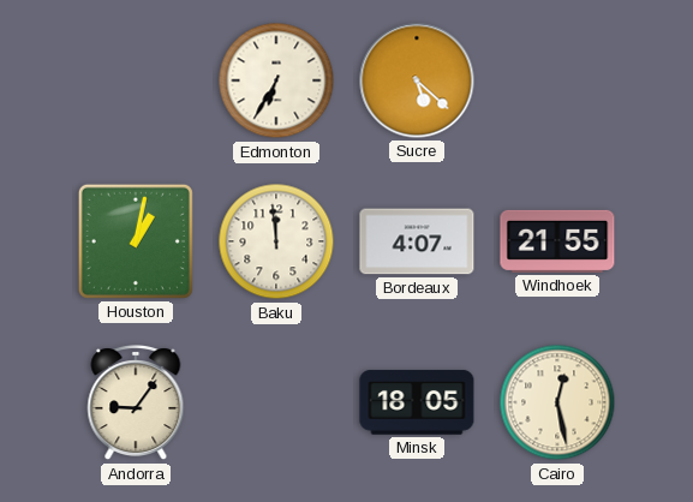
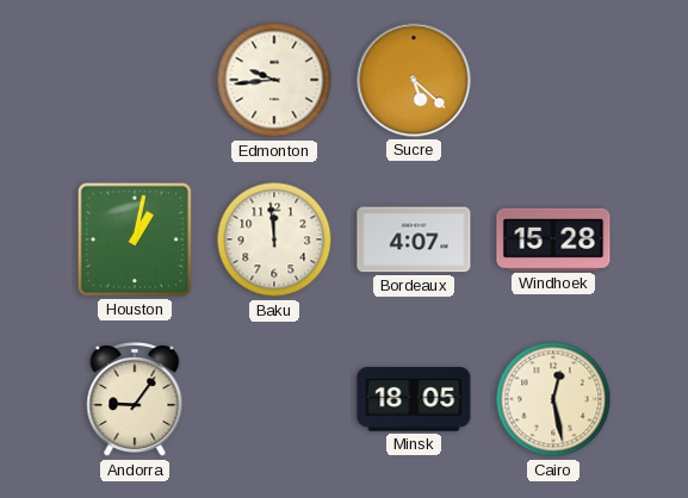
Edmonton: 6:35 -> 9:44 (274, 80)
Windhoek: 21:55 -> 15:28 (553, 239)
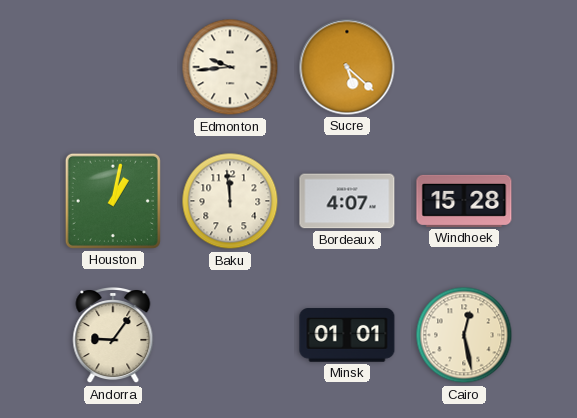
Minsk: 18:05 -> 01:01 (347, 335)
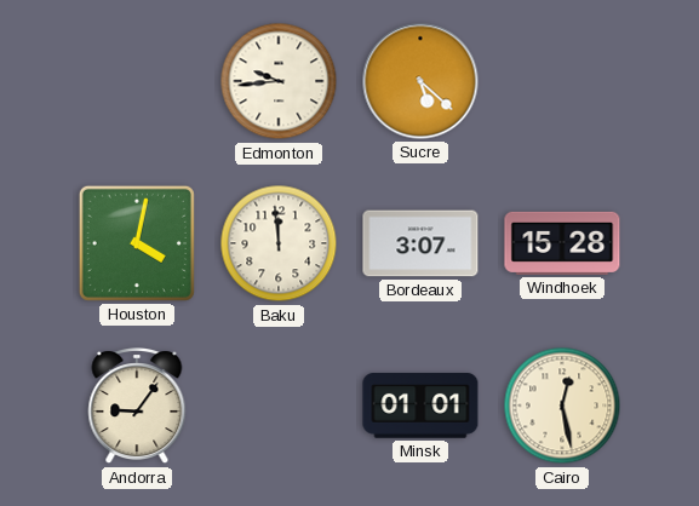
Houston: 1:02 -> 4:02 (137, 243)
Bordeaux: 4:07 -> 3:07 (420, 243)
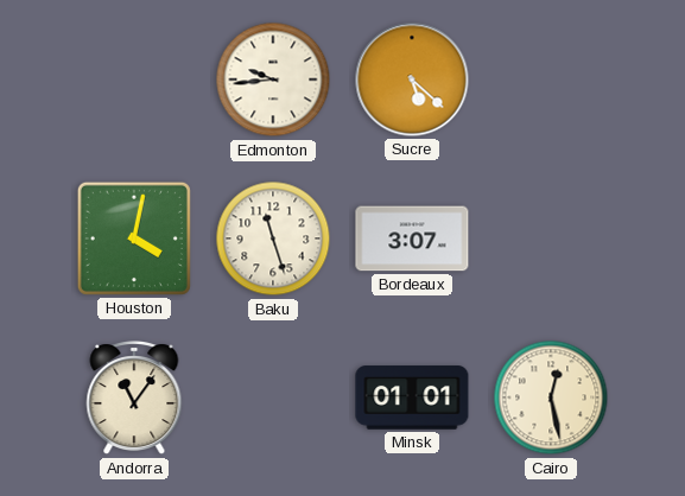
Baku: 11:59 -> 11:27 (273, 239)
Windhoek: 15:28 -> none (562, 243)
Andorra: 9:06 -> 11:06 (134, 399)
